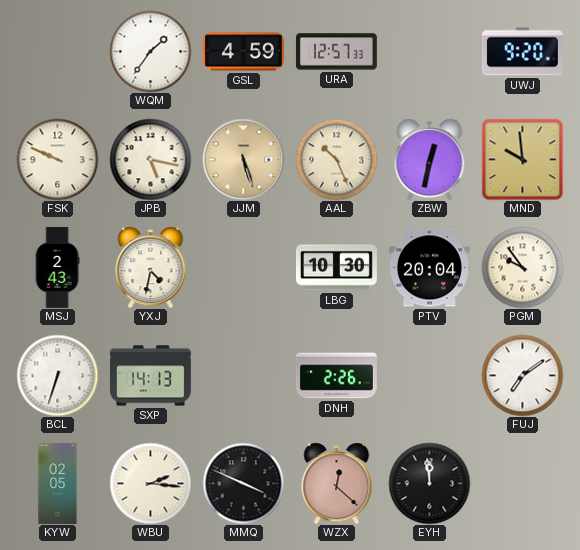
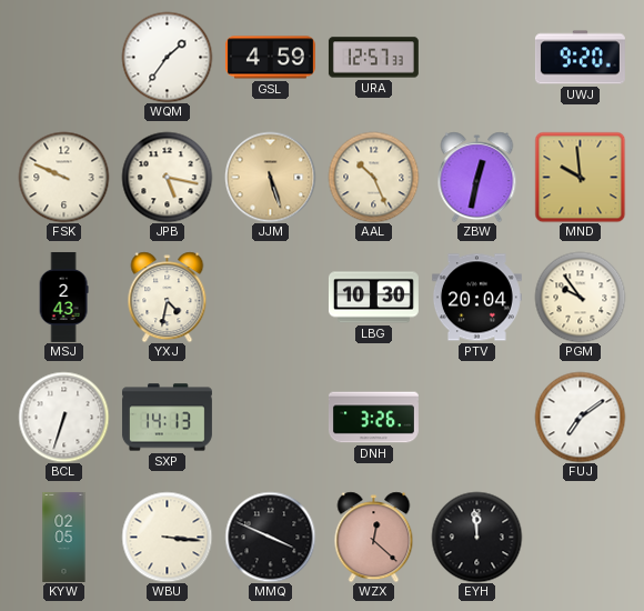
DNH: 2:26 -> 3:26 (373, 418)
WBU: 2:16 -> 3:16 (167, 537)
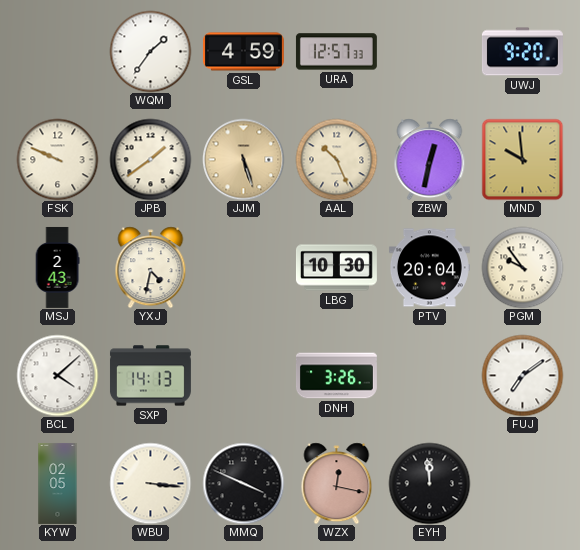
JPB: 5:17 -> 1:39 (150, 159)
BCL: 6:33 -> 4:08 (57, 375)
WZX: 12:22 -> 12:17 (337, 483)
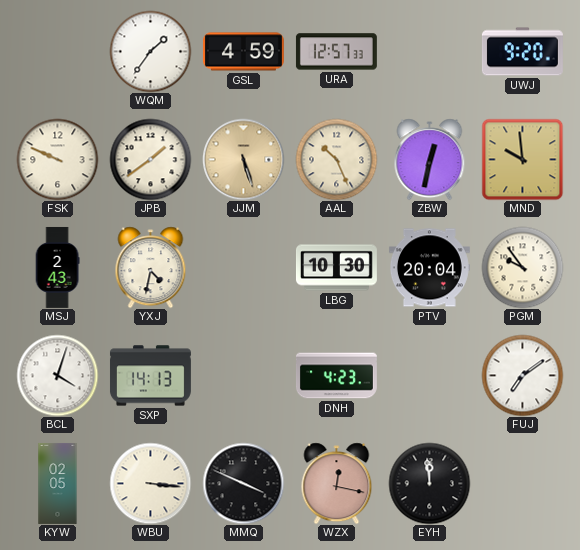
BCL: 4:08 -> 4:03 (57, 375)
DNH: 3:26 -> 4:23 (336, 376)
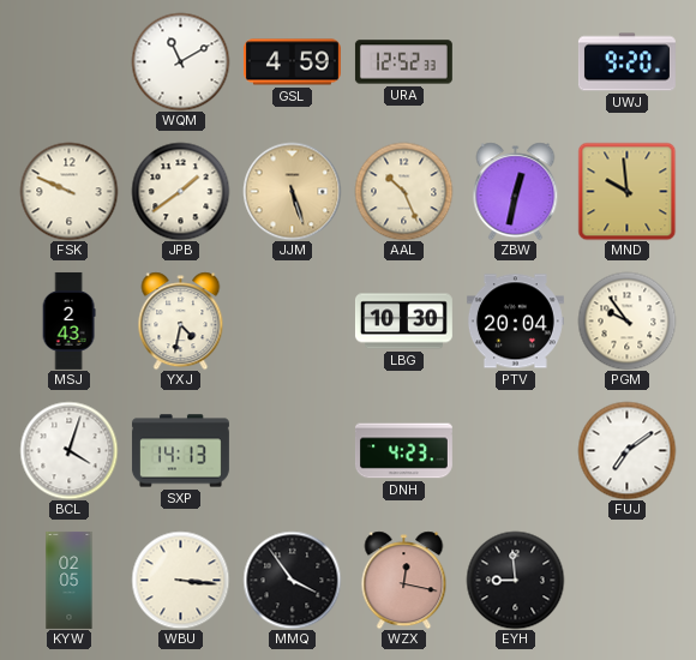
WQM: 1:36 -> 11:10 (180, 61)
URA: 12:57 -> 12:52 (403, 62)
MMQ: 3:49 -> 3:54 (292, 580)
EYH: 11:59 -> 8:59 (515, 580)
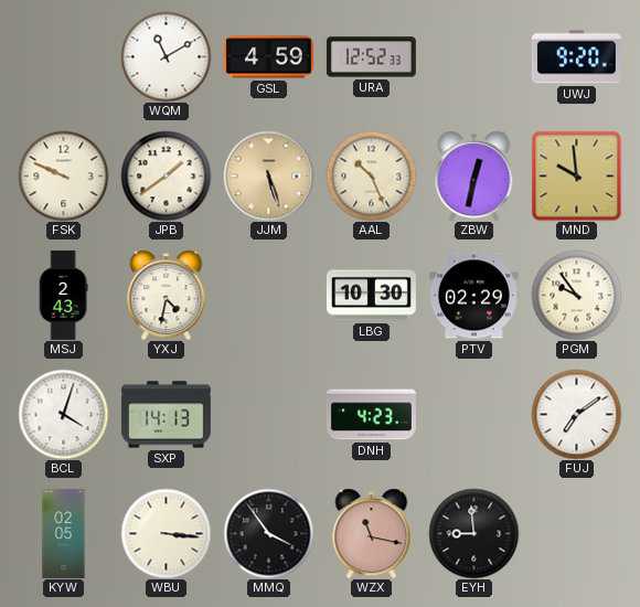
PTV: 20:04 -> 02:29 (473, 296)
WZX: 12:17 -> 11:17 (372, 533)
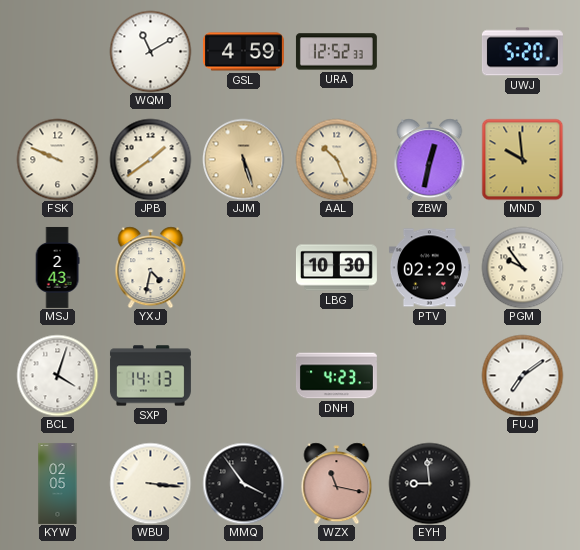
UWJ: 9:20 -> 5:20 (522, 52)
